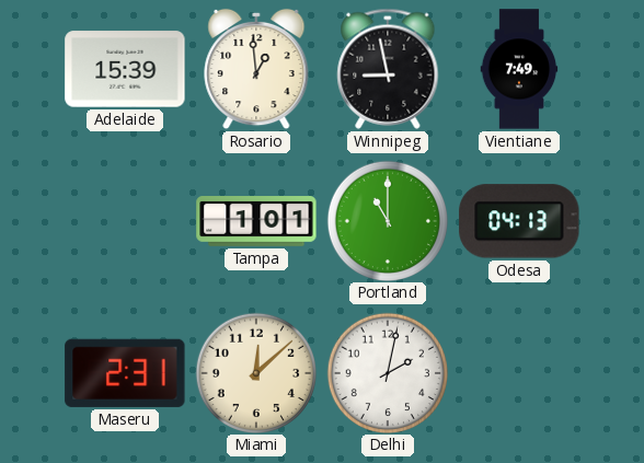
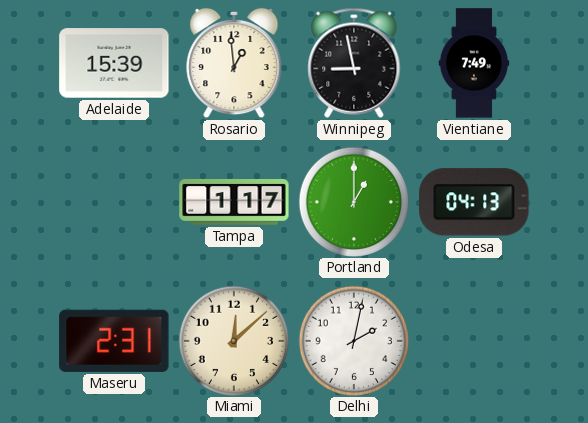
Tampa: 1:01 -> 1:17 (234, 203)
Portland: 11:00 -> 1:00 (353, 201)
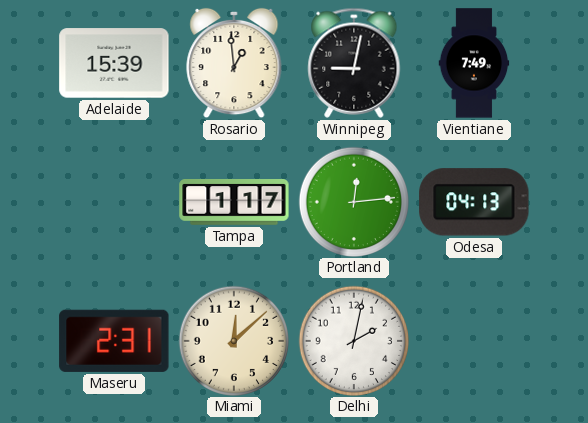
Winnipeg: 8:58 -> 9:02 (354, 63)
Portland: 1:00 -> 12:14 (353, 201)
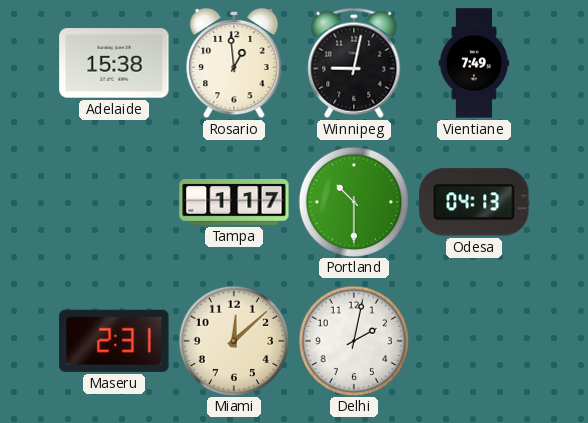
Adelaide: 15:39 -> 15:38 (114, 63)
Portland: 12:14 -> 10:30 (353, 201)
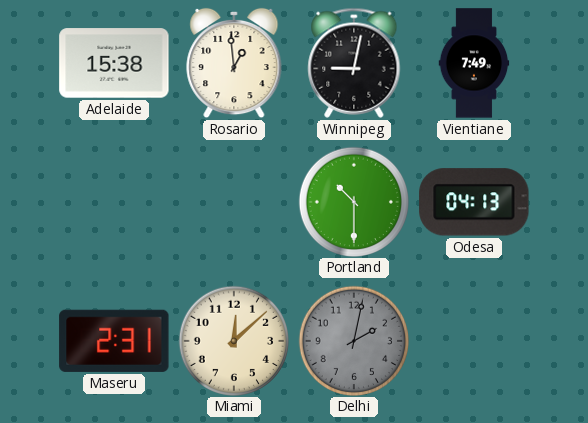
Tampa: 1:17 -> none (234, 203)
Delhi dial: white -> grey (353, 340)
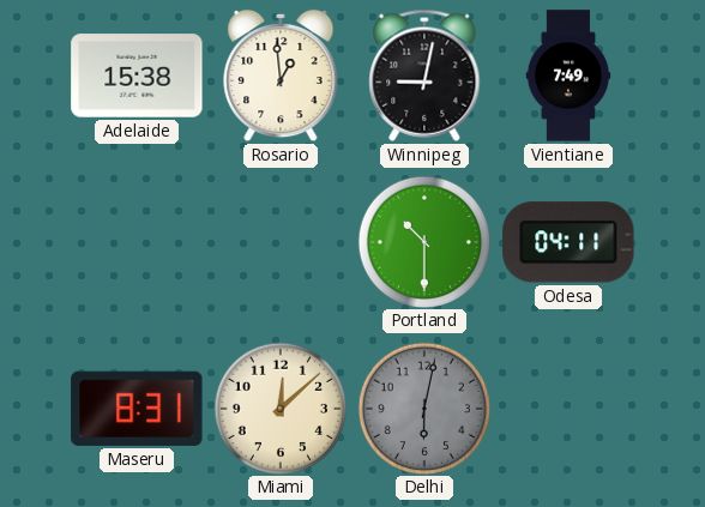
Odesa: 04:13 -> 04:11 (568, 242)
Maseru: 2:31 -> 8:31 (137, 409)
Delhi: 2:02 -> 6:02 (423, 408)
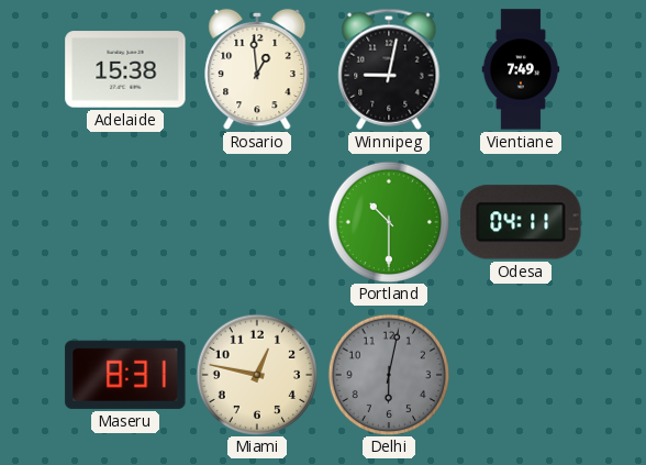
Miami: 12:08 -> 12:47 (256, 374)
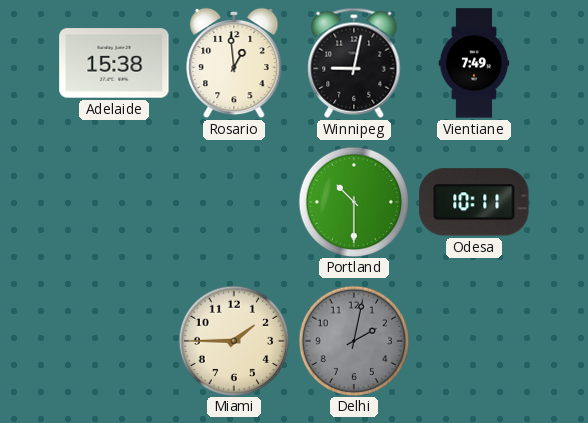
Odesa: 04:11 -> 10:11 (474, 202)
Maseru: 8:31 -> none (125, 375)
Miami: 12:47 -> 1:45 (233, 340)
Delhi: 6:02 -> 2:02 (353, 340)
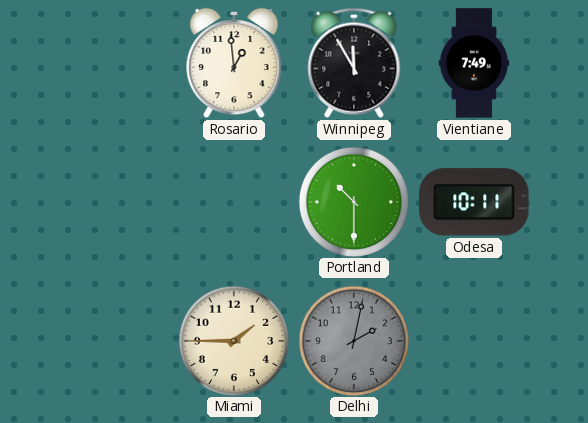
Adelaide: 15:38 -> none (114, 63)
Winnipeg: 9:02 -> 11:55 (354, 63)
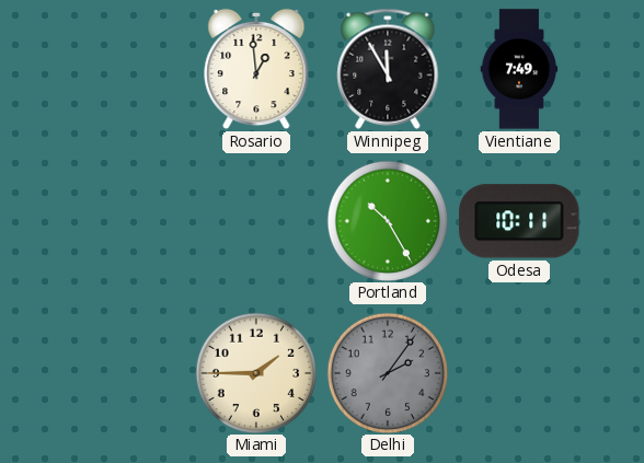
Portland: 10:30 -> 10:25 (387, 220)
Delhi: 2:02 -> 2:06 (387, 372)
